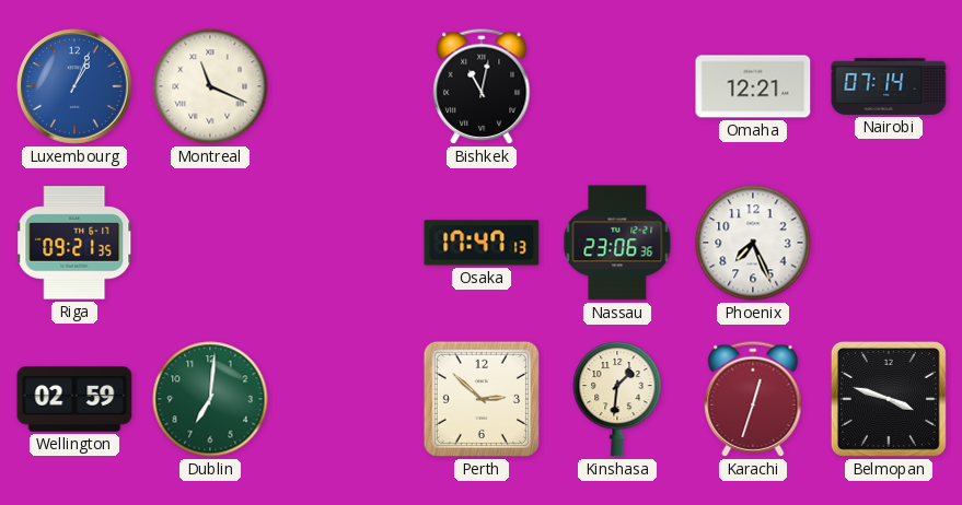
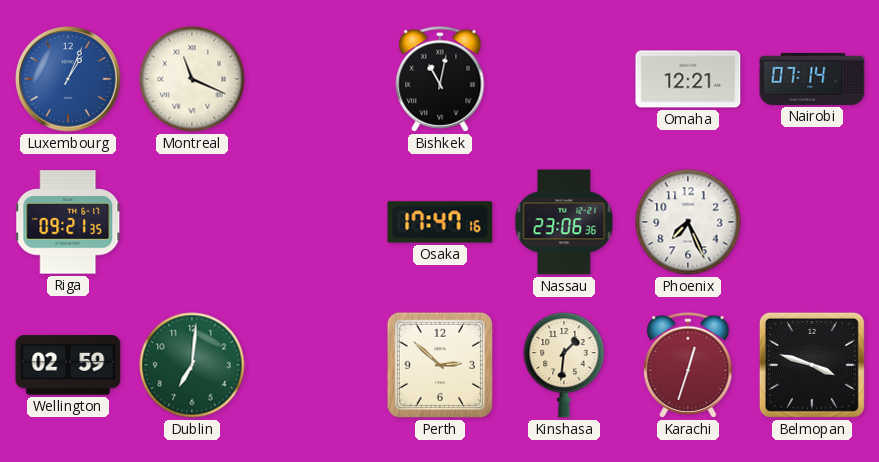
Osaka: 17:47:13 -> 17:47:16 (440, 222)
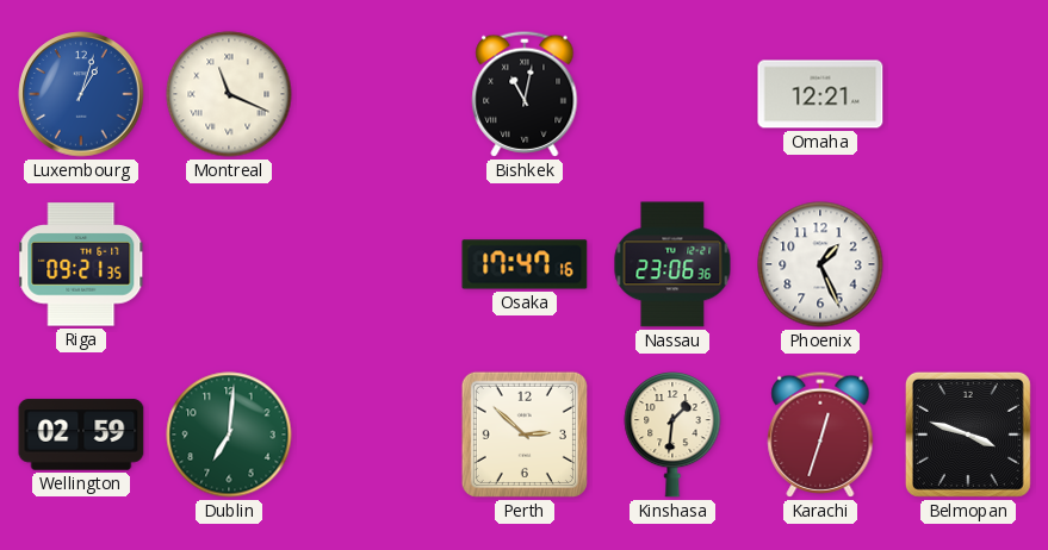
Luxembourg: 1:04 -> 1:03 (81, 94)
Nairobi: 07:14 -> none (812, 79)
Phoenix: 7:26 -> 1:26 (820, 264)
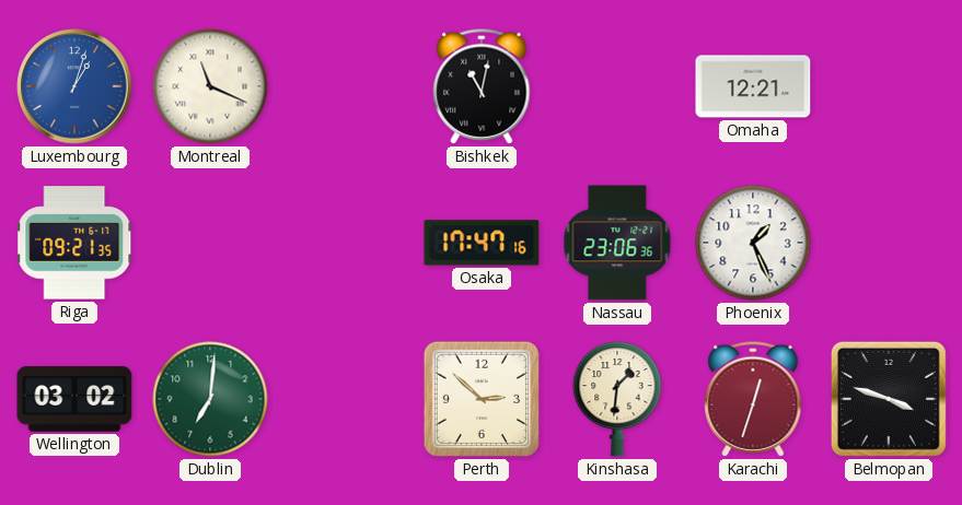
Wellington: 02:59 -> 03:02 (74, 399)
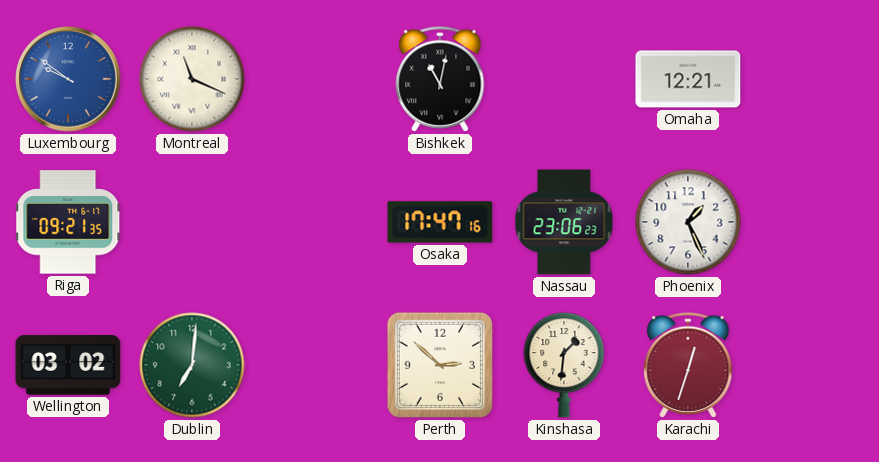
Luxembourg: 1:03 -> 9:51 (68, 79)
Nassau: 23:06:36 -> 23:06:23 (564, 222)
Belmopan: 3:48 -> none (889, 399)
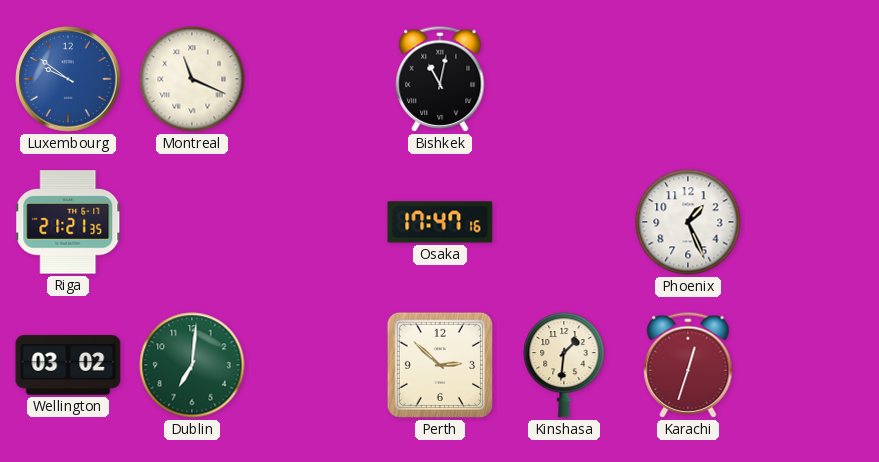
Omaha: 12:21 -> none (688, 79)
Riga: 09:21 -> 21:21 (69, 222)
Nassau: 23:06 -> none (564, 222)
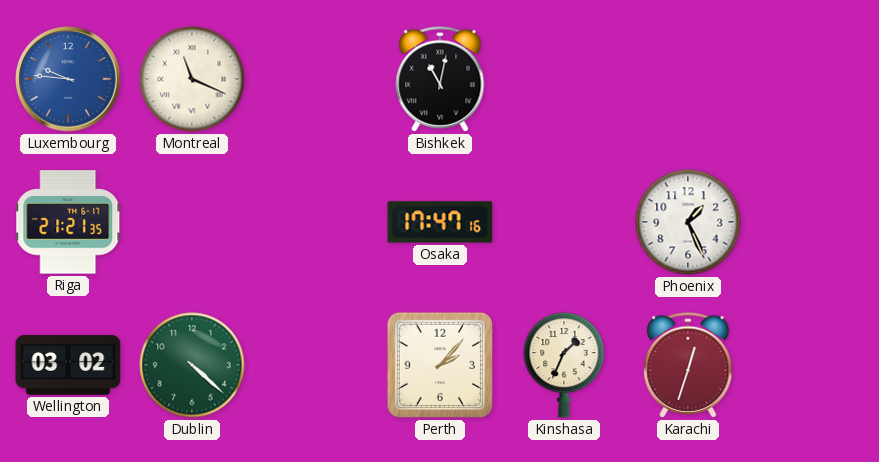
Luxembourg: 9:51 -> 9:46 (68, 79)
Dublin: 7:01 -> 4:22 (192, 365)
Perth: 2:52 -> 2:07 (440, 365)
Kinshasa: 1:31 -> 1:34 (564, 366)
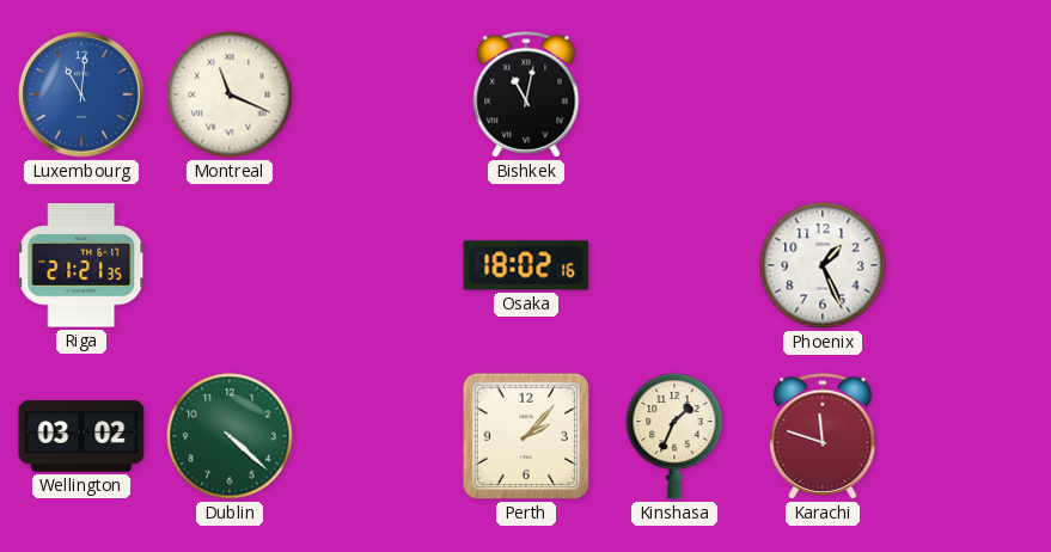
Luxembourg: 9:46 -> 11:01 (81, 94)
Osaka: 17:47 -> 18:02 (526, 265)
Karachi: 12:33 -> 11:48 (823, 436)
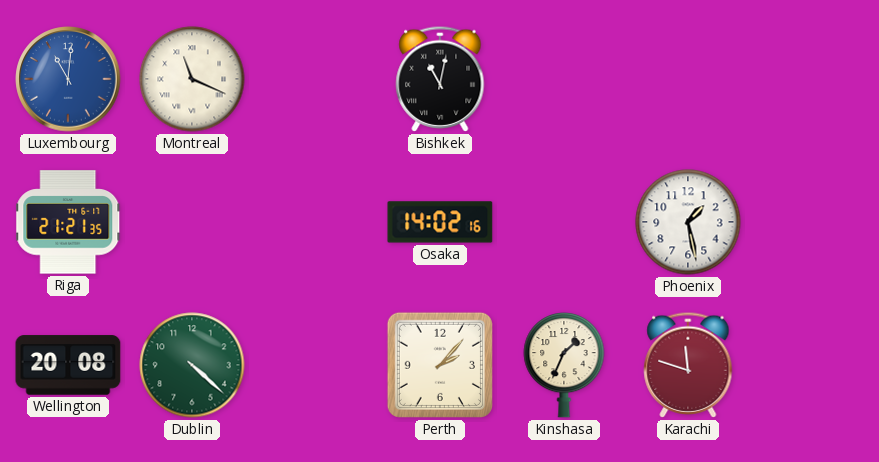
Osaka: 18:02 -> 14:02 (440, 222)
Phoenix: 1:26 -> 1:28 (688, 222)
Wellington: 03:02 -> 20:08 (68, 365)
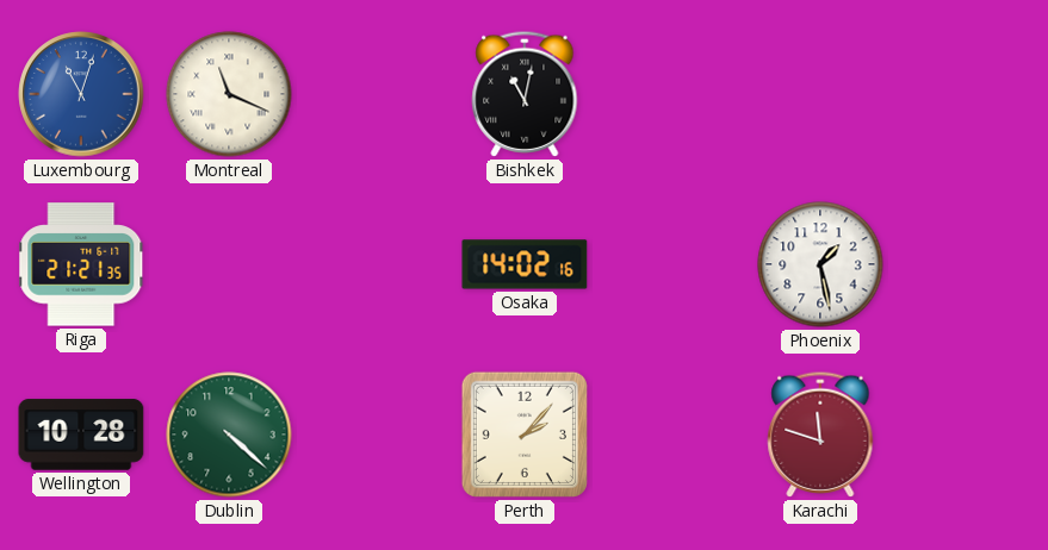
Luxembourg: 11:01 -> 11:03 (81, 94)
Wellington: 20:08 -> 10:28 (81, 435)
Kinshasa: 1:34 -> none (564, 366)
